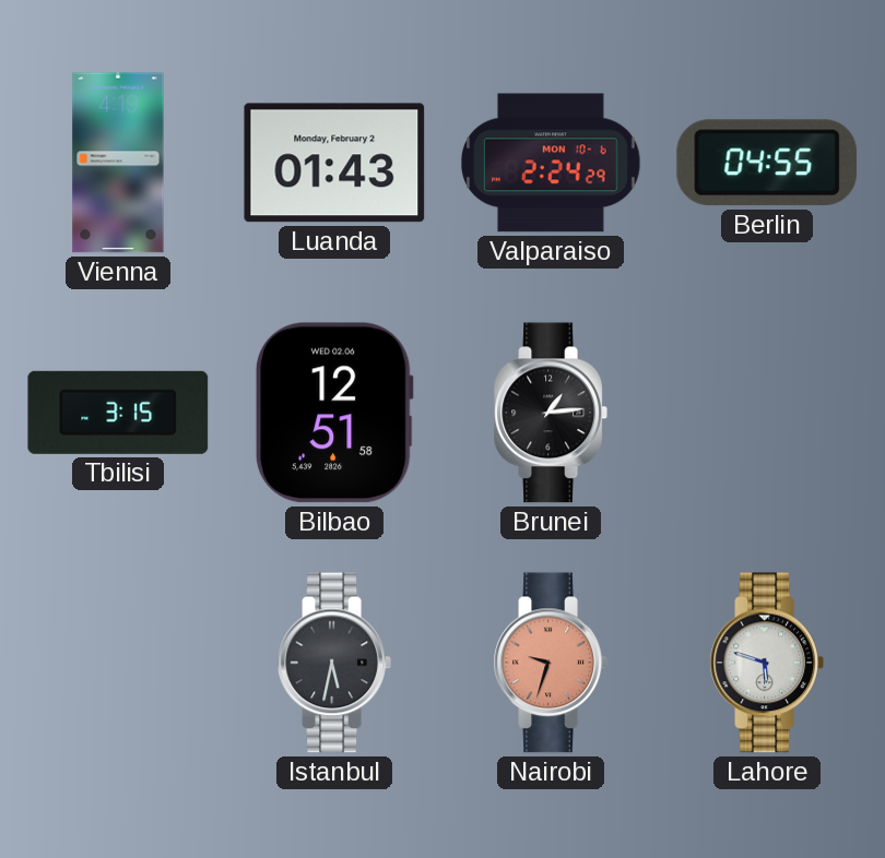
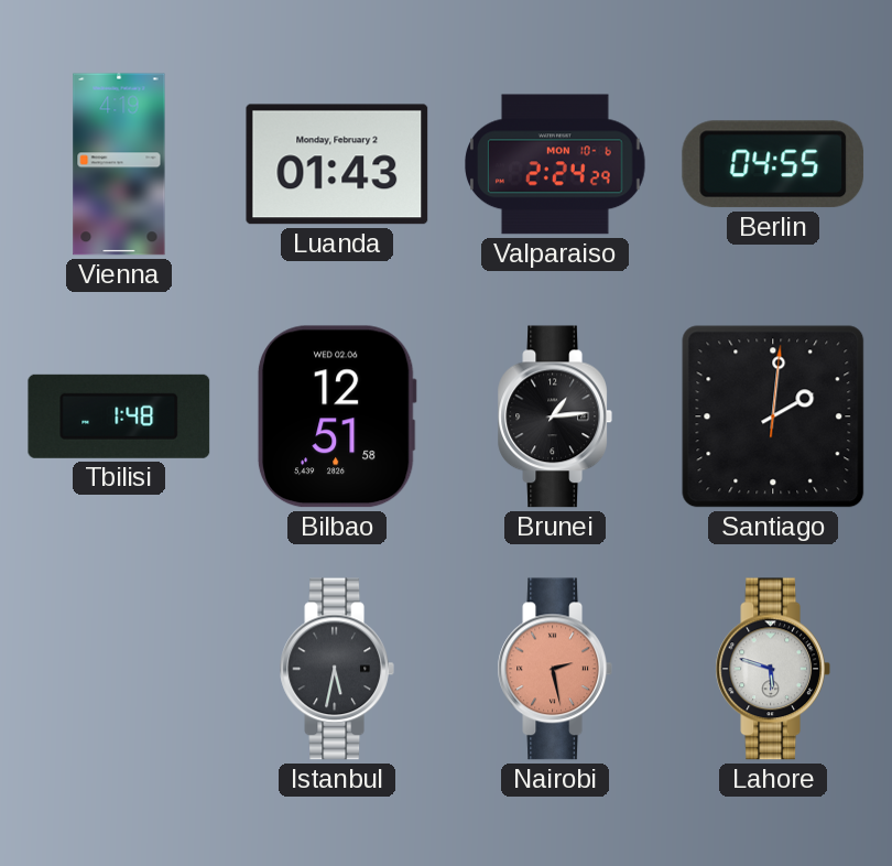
Tbilisi: 3:15 -> 1:48 (119, 416)
Santiago: none -> 2:01 (773, 416)
Nairobi: 9:33 -> 2:28 (554, 669)
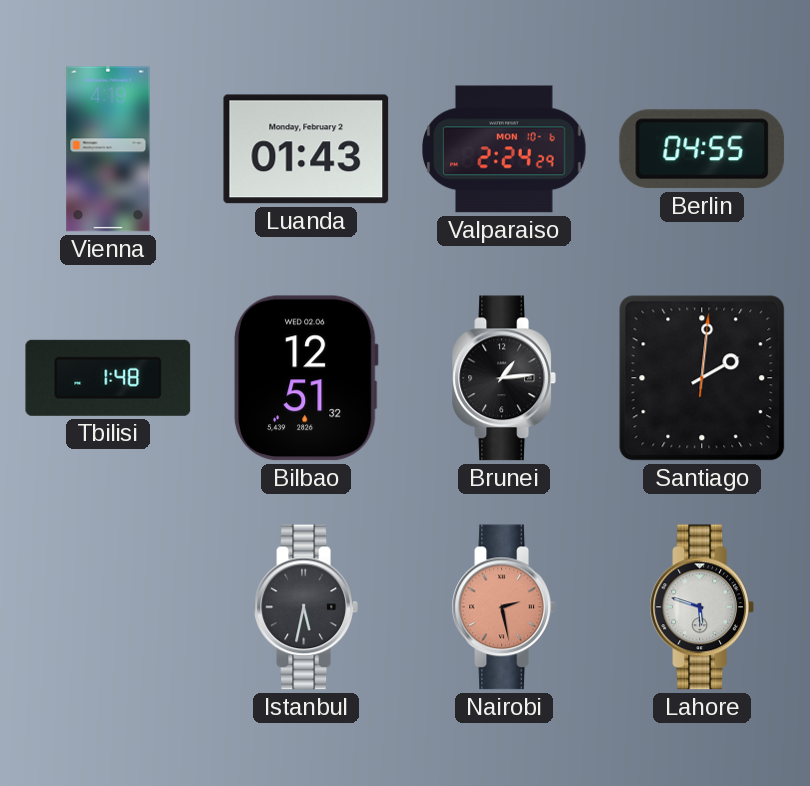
Bilbao: 12:51:58 -> 12:51:32 (306, 378)
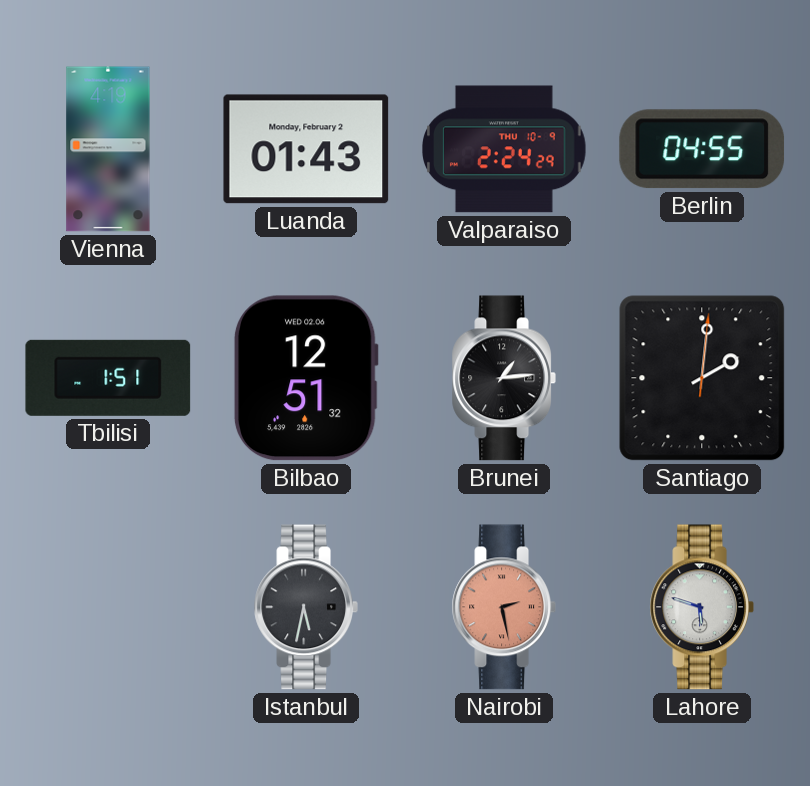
Valparaiso date: MON 10-6 -> THU 10-9 (504, 149)
Tbilisi: 1:48 -> 1:51 (108, 378)
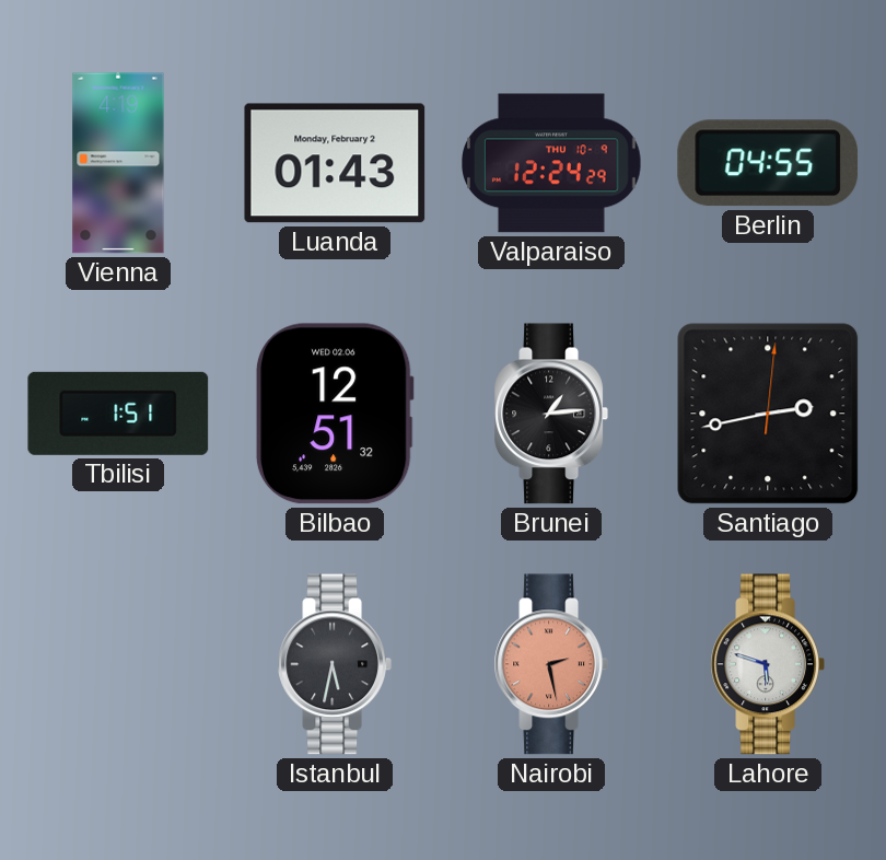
Valparaiso: 2:24 -> 12:24 (551, 163)
Santiago: 2:01 -> 2:43 (768, 414)
